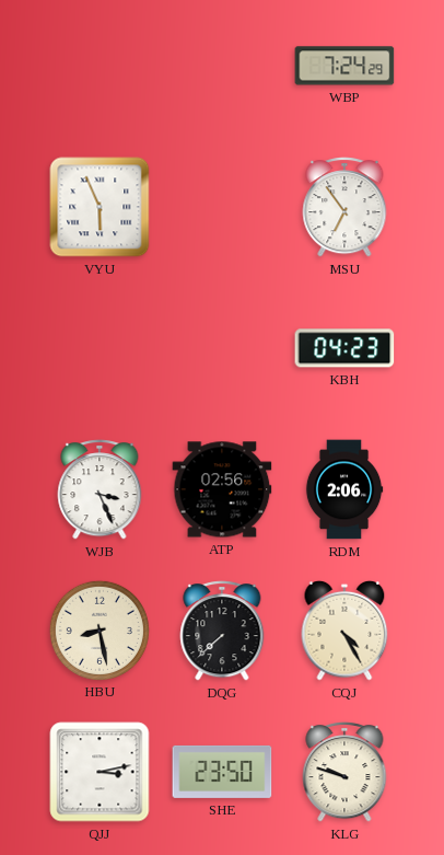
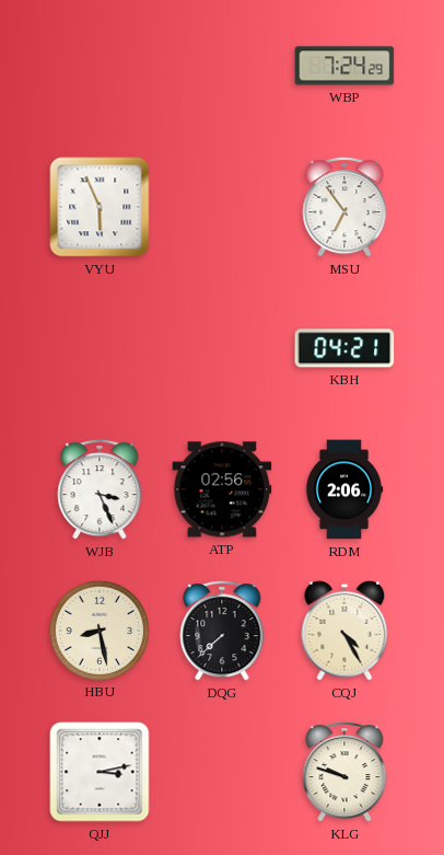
KBH: 04:23 -> 04:21 (344, 348)
SHE: 23:50 -> none (222, 772)
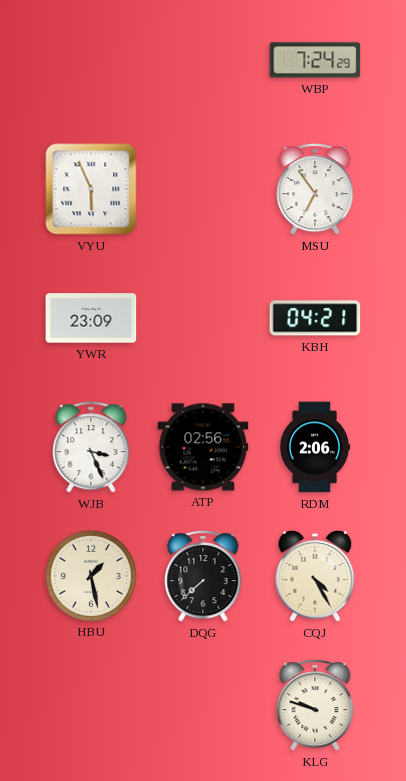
YWR: none -> 23:09 (91, 318)
HBU: 8:28 -> 1:28 (90, 575)
QJJ: 3:13 -> none (100, 772)
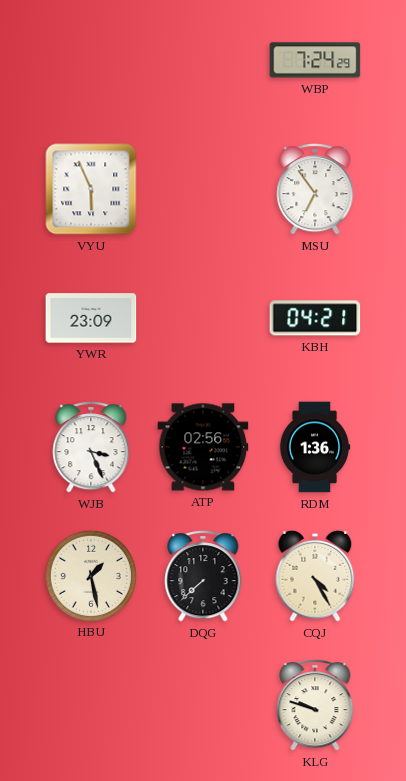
RDM: 2:06 -> 1:36 (315, 447)
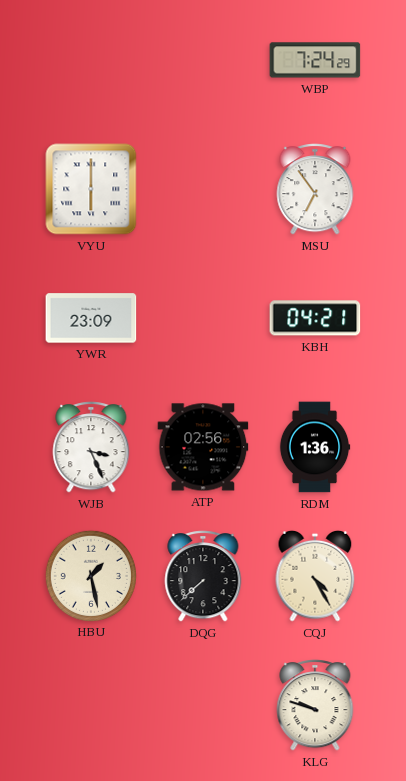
VYU: 5:56 -> 6:00 (91, 189)
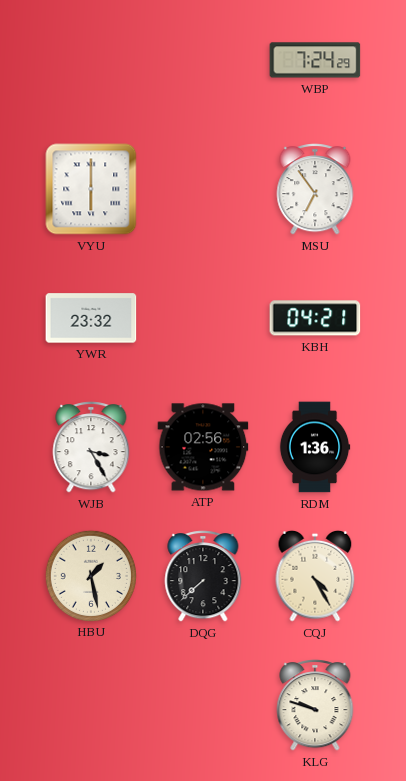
YWR: 23:09 -> 23:32 (91, 318)
WJB: 3:26 -> 3:25 (91, 447)
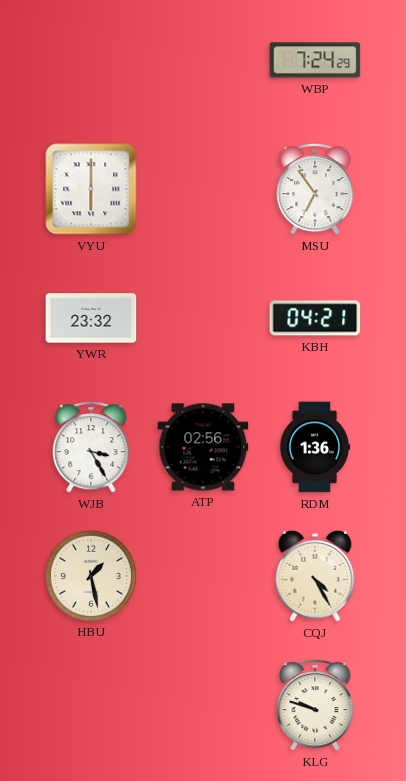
DQG: 7:38 -> none (203, 576)
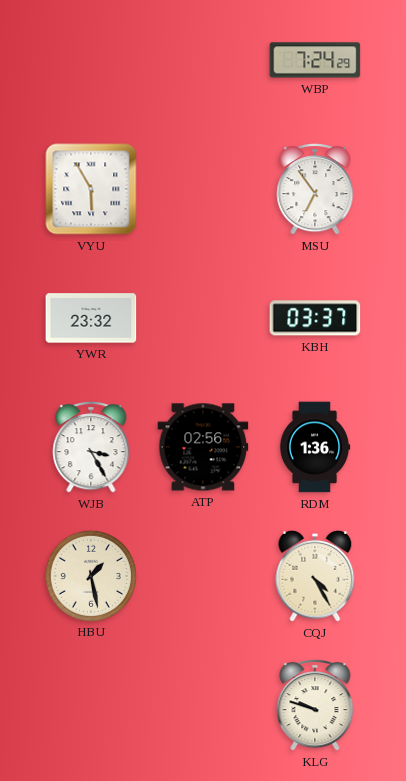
VYU: 6:00 -> 5:55 (91, 189)
KBH: 04:21 -> 03:37 (315, 318)
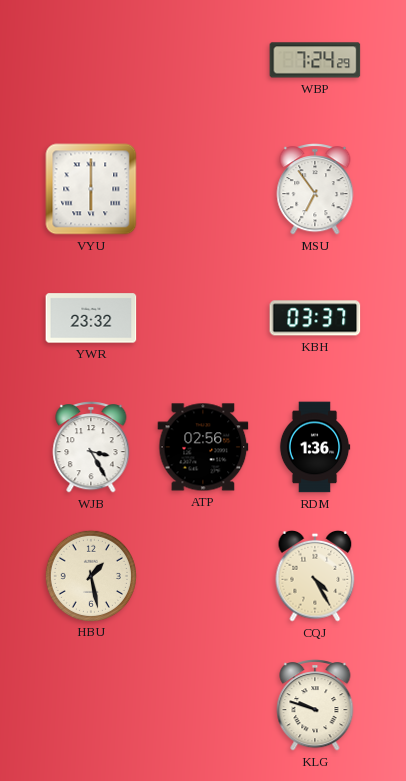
VYU: 5:55 -> 6:00 (91, 189)
